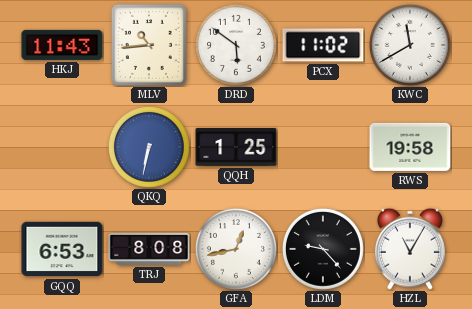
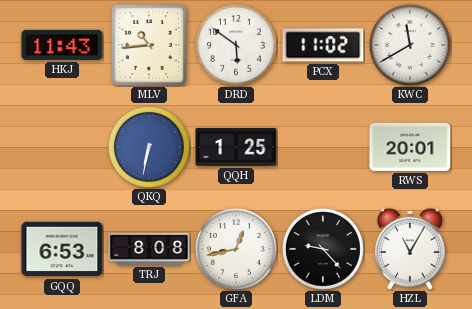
RWS: 19:58 -> 20:01 (410, 147)
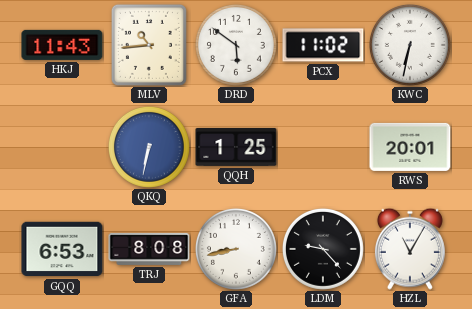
KWC: 11:40 -> 6:32 (410, 45)
GFA: 12:43 -> 8:43 (236, 249)
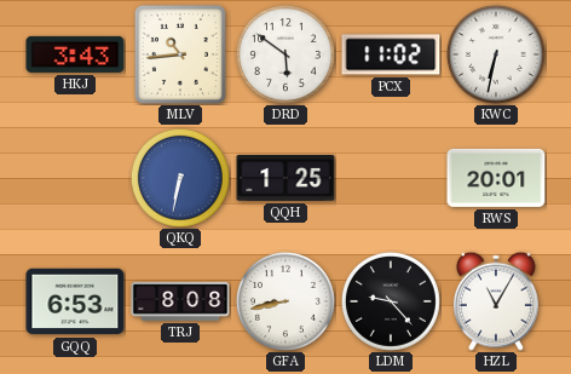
HKJ: 11:43 -> 3:43 (75, 54)
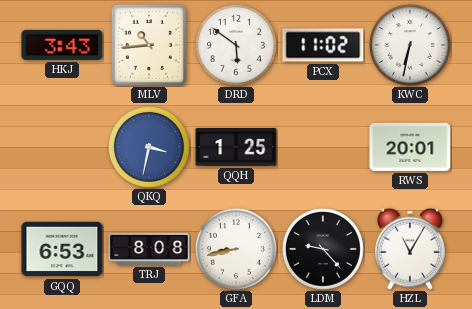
QKQ: 6:32 -> 3:32 (149, 147)
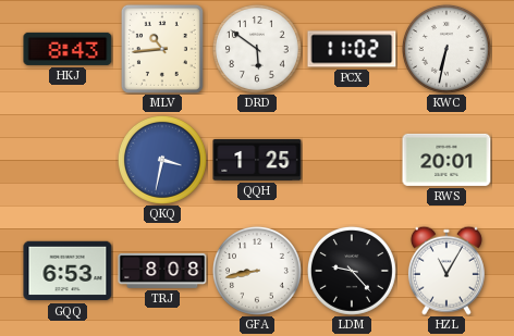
HKJ: 3:43 -> 8:43 (68, 49)
